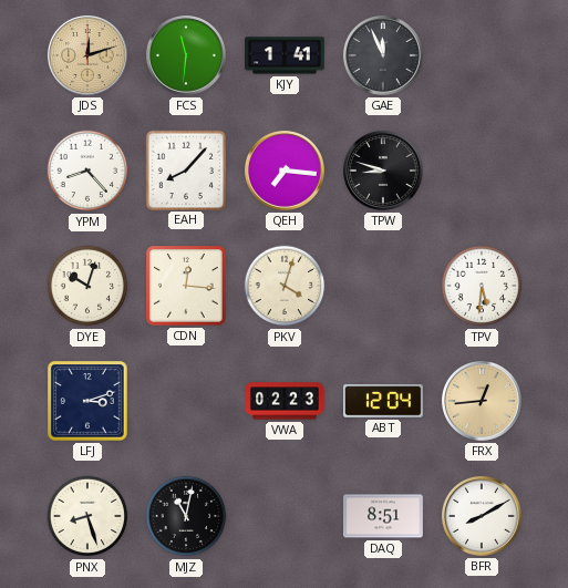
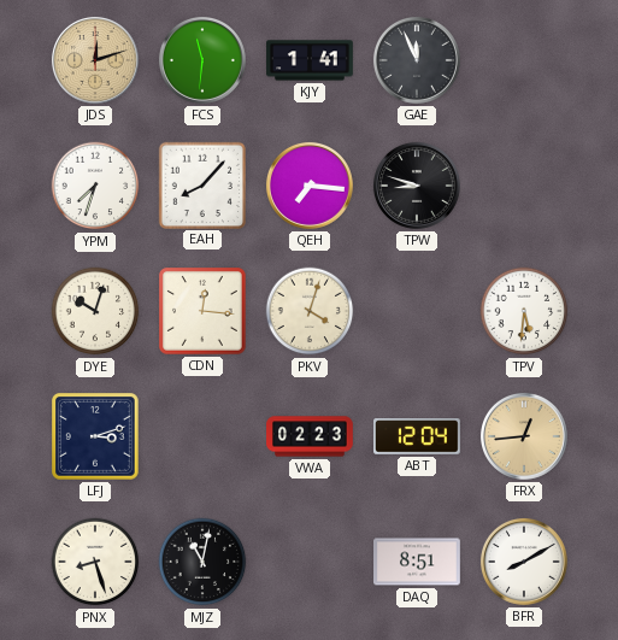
YPM: 8:23 -> 7:33 (95, 186)
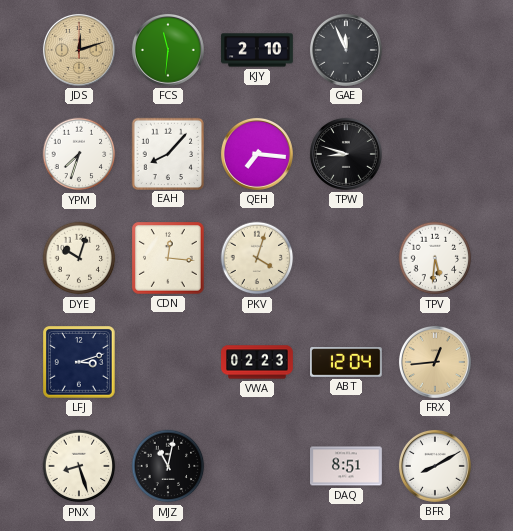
KJY: 1:41 -> 2:10 (257, 50)
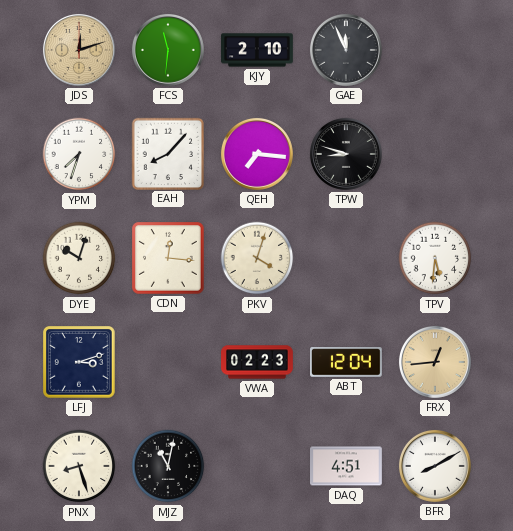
DAQ: 8:51 -> 4:51 (347, 466)
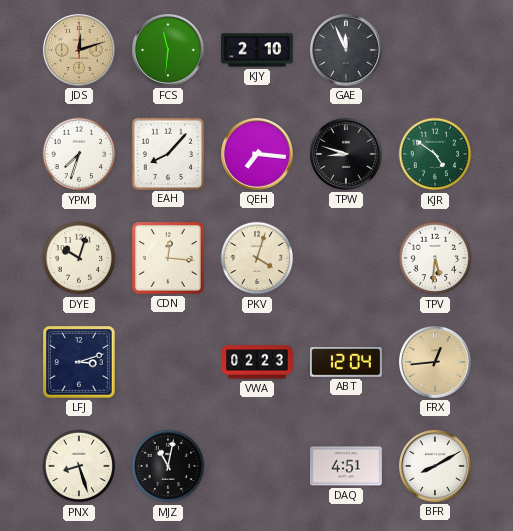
KJR: none -> 4:51 (435, 154)
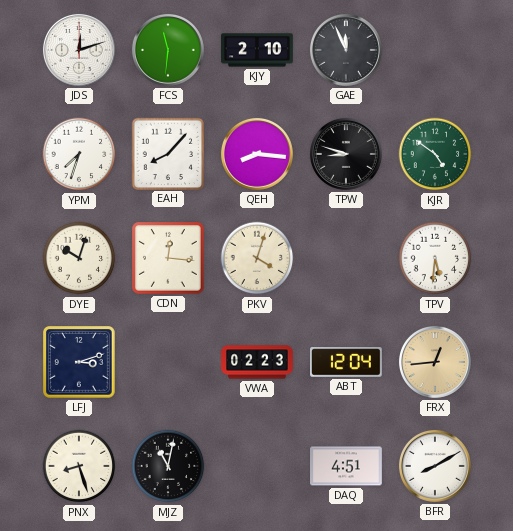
JDS dial: champagne -> white (79, 50)
QEH: 7:16 -> 8:16 (257, 154)
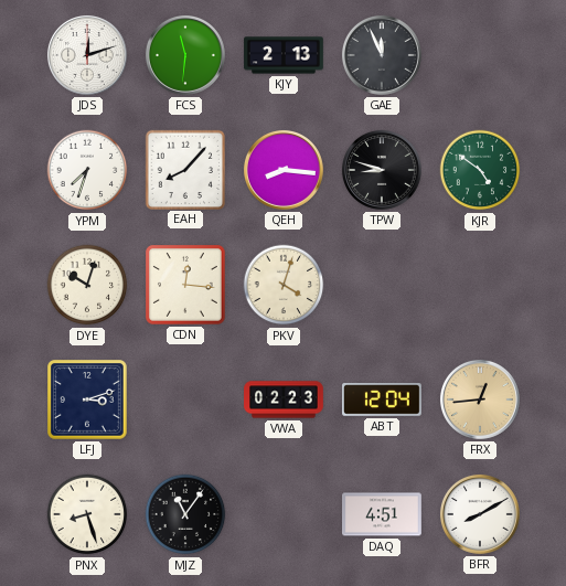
KJY: 2:10 -> 2:13 (284, 55)
TPV: 5:31 -> none (435, 258)
MJZ: 11:02 -> 11:06 (185, 514)
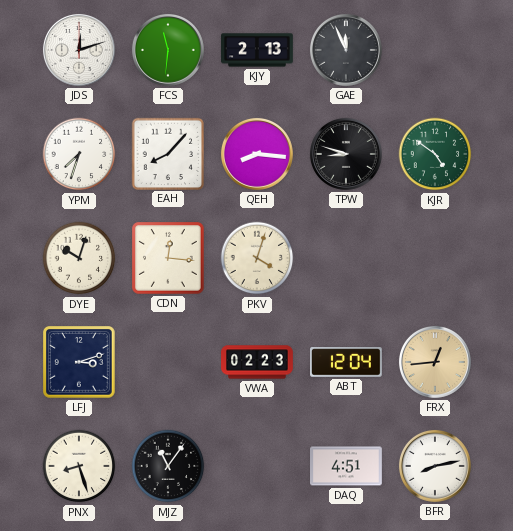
BFR: 8:10 -> 8:13 (435, 466)
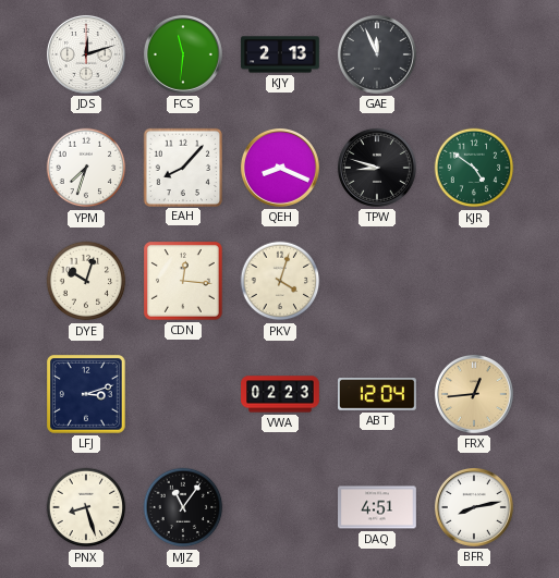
QEH: 8:16 -> 8:19 (280, 168)
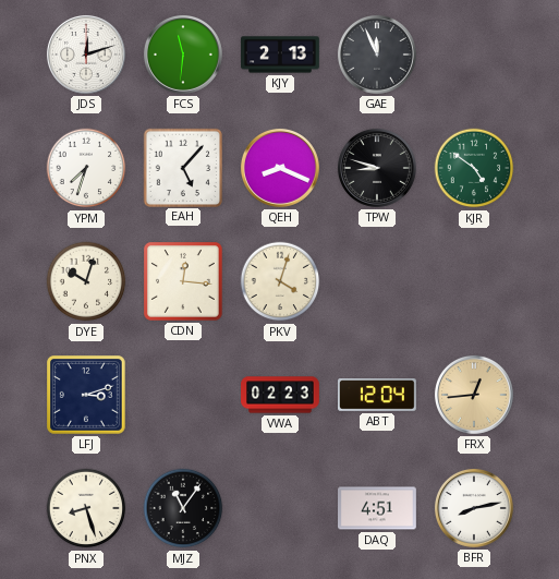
EAH: 8:07 -> 5:07 (182, 167)
